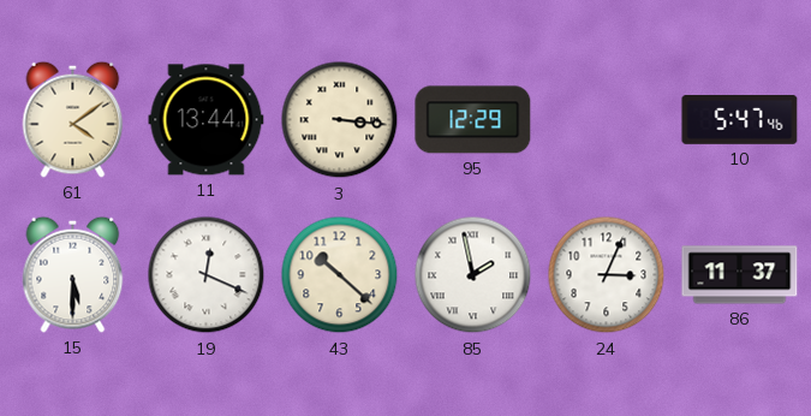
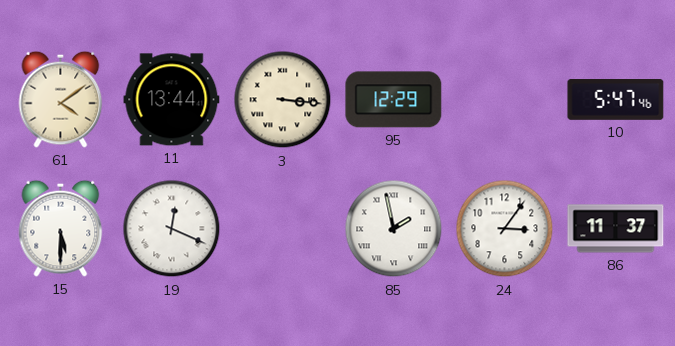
43: 10:22 -> none (340, 275)
24: 3:04 -> 3:06 (505, 229)
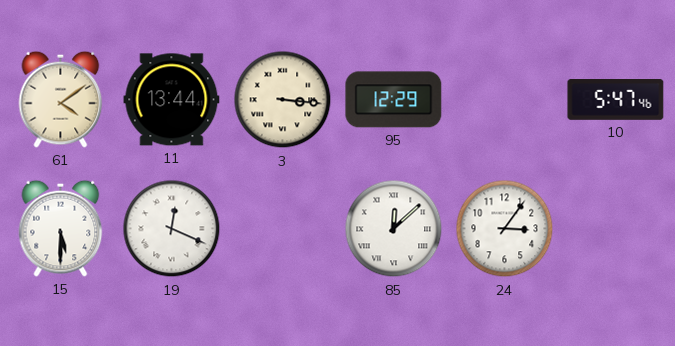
85: 1:58 -> 12:08 (394, 229)
86: 11:37 -> none (616, 229)
